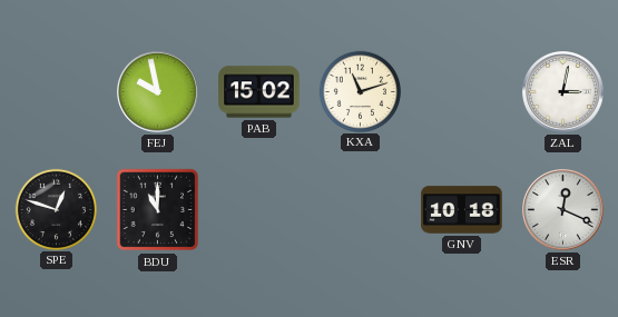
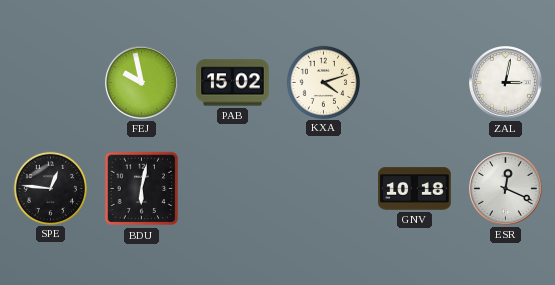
KXA: 11:12 -> 4:12 (323, 82)
SPE: 12:48 -> 12:46 (50, 188)
BDU: 11:00 -> 6:02 (142, 189)
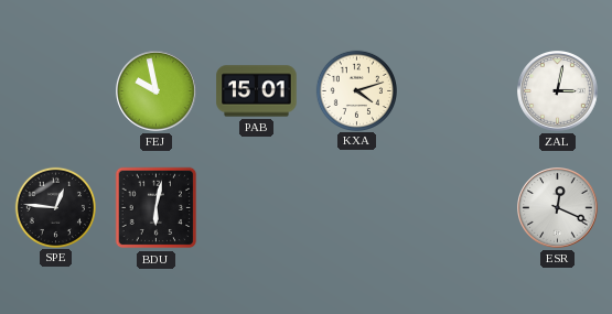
PAB: 15:02 -> 15:01 (257, 91)
GNV: 10:18 -> none (415, 189)
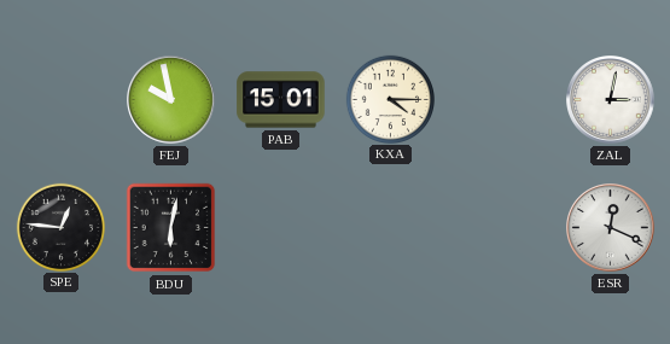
KXA: 4:12 -> 4:15 (390, 99)
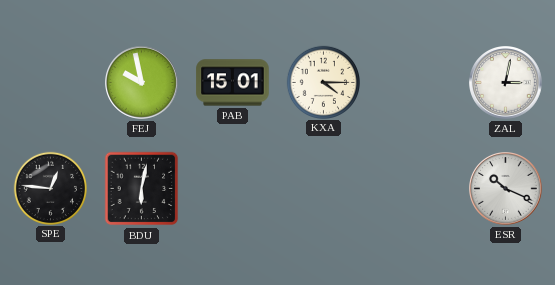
ESR: 12:19 -> 10:19 (506, 189)
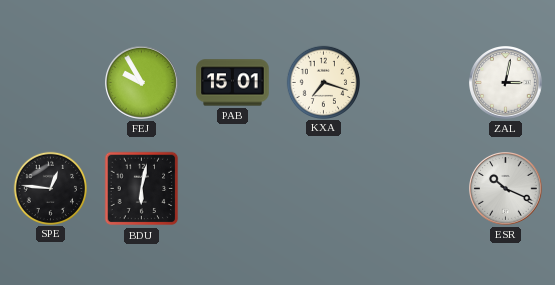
FEJ: 9:58 -> 9:55 (142, 83)
KXA: 4:15 -> 7:18 (323, 82)
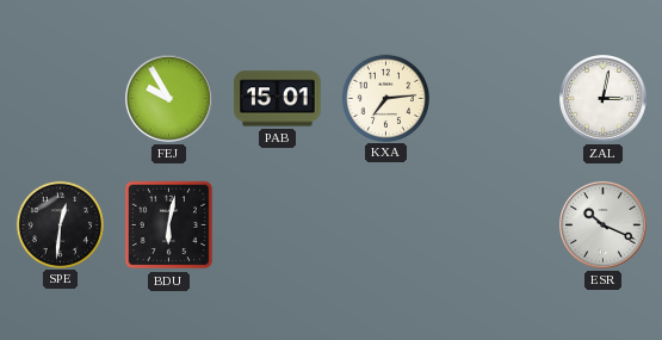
KXA: 7:18 -> 7:14 (385, 98)
SPE: 12:46 -> 12:31 (60, 224)
